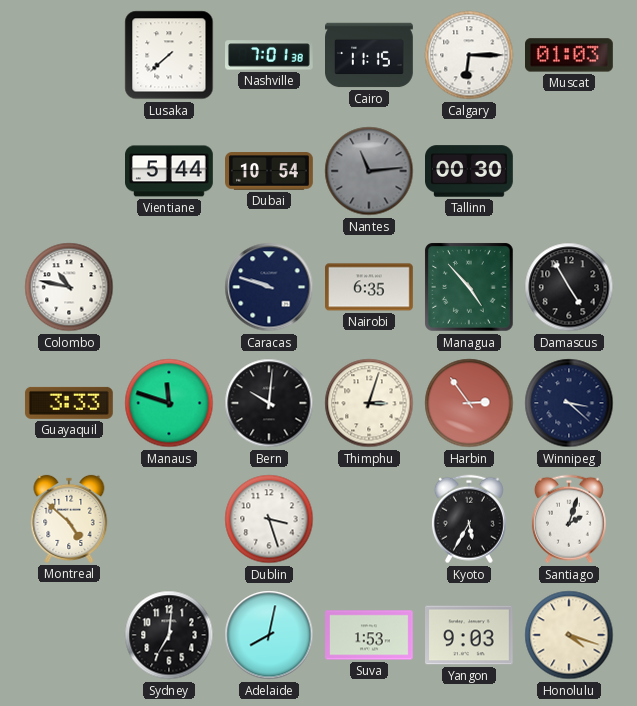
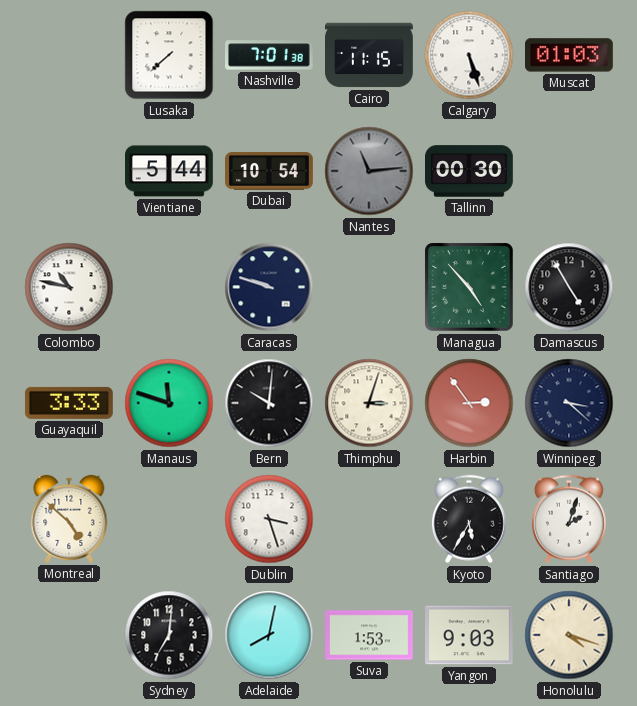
Calgary: 6:15 -> 5:27 (469, 55)
Nairobi: 6:35 -> none (370, 287)
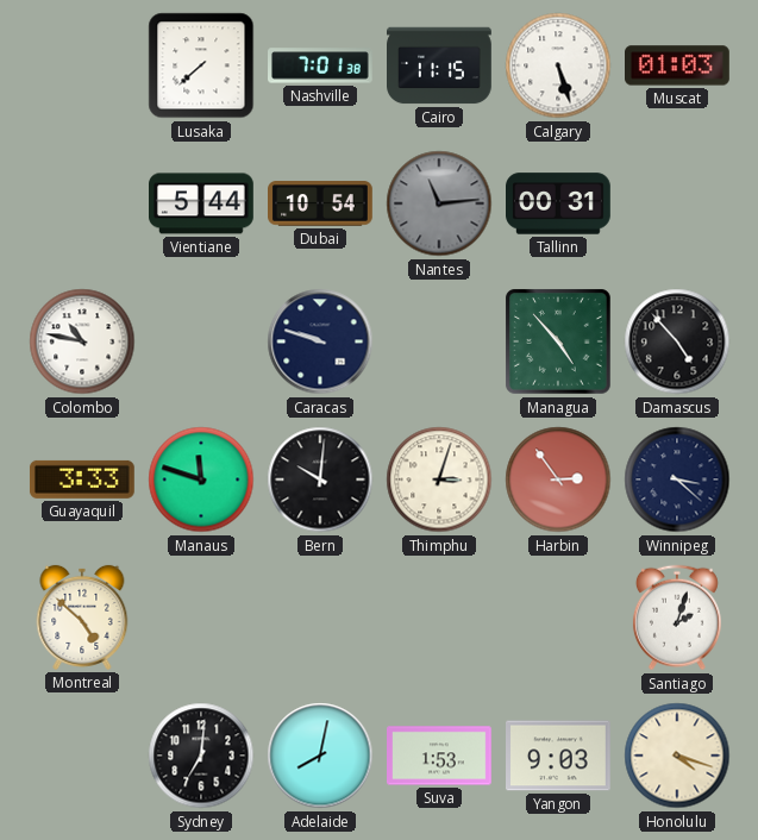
Tallinn: 00:30 -> 00:31 (559, 203)
Damascus: 4:55 -> 4:53 (677, 341)
Dublin: 3:27 -> none (269, 519)
Kyoto: 5:35 -> none (469, 519)
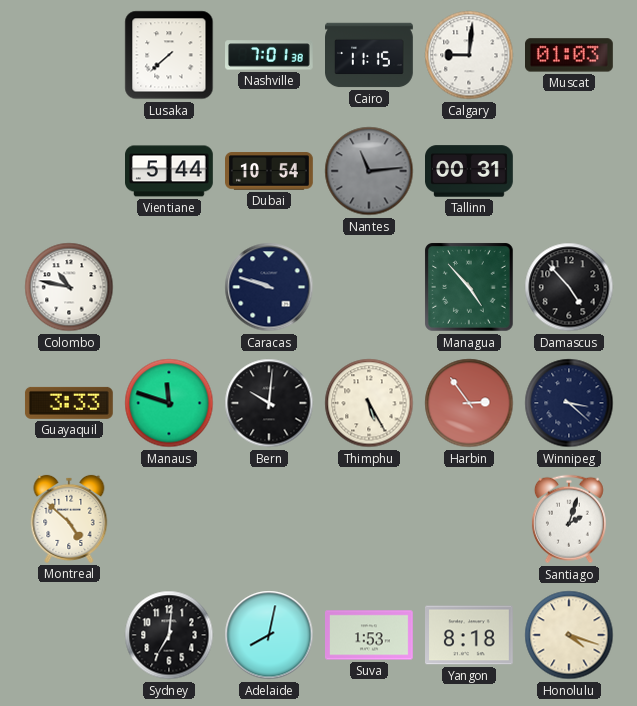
Calgary: 5:27 -> 9:01 (469, 55)
Thimphu: 3:03 -> 5:25 (369, 403)
Yangon: 9:03 -> 8:18 (470, 635)
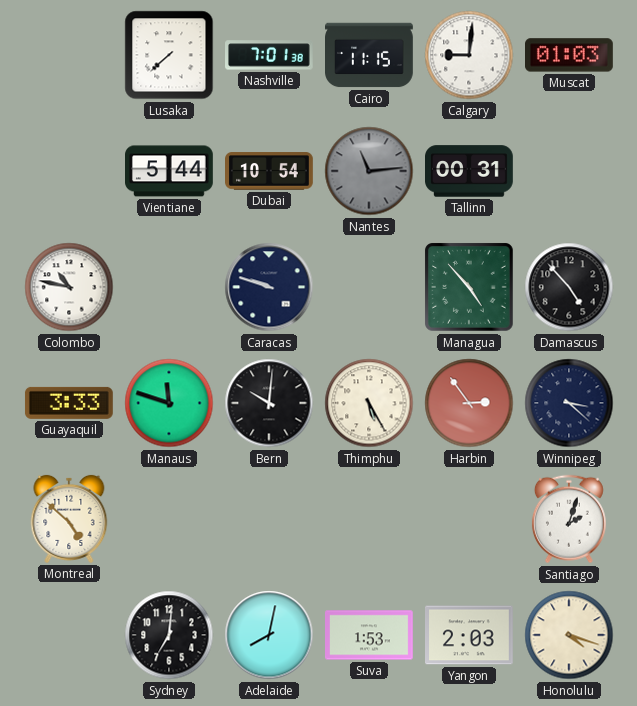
Yangon: 8:18 -> 2:03 (470, 635)
